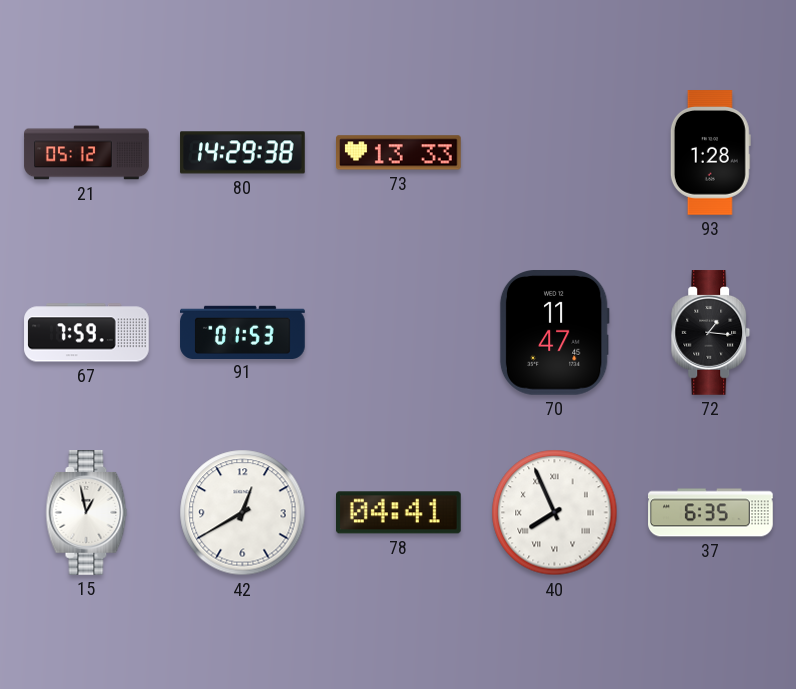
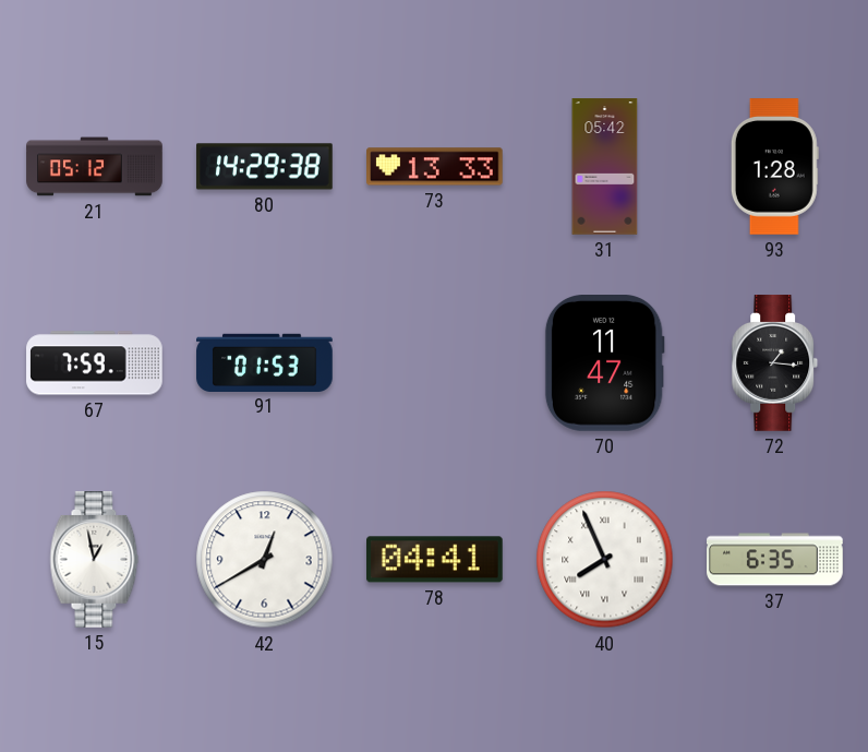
31: none -> 05:42 (605, 167)
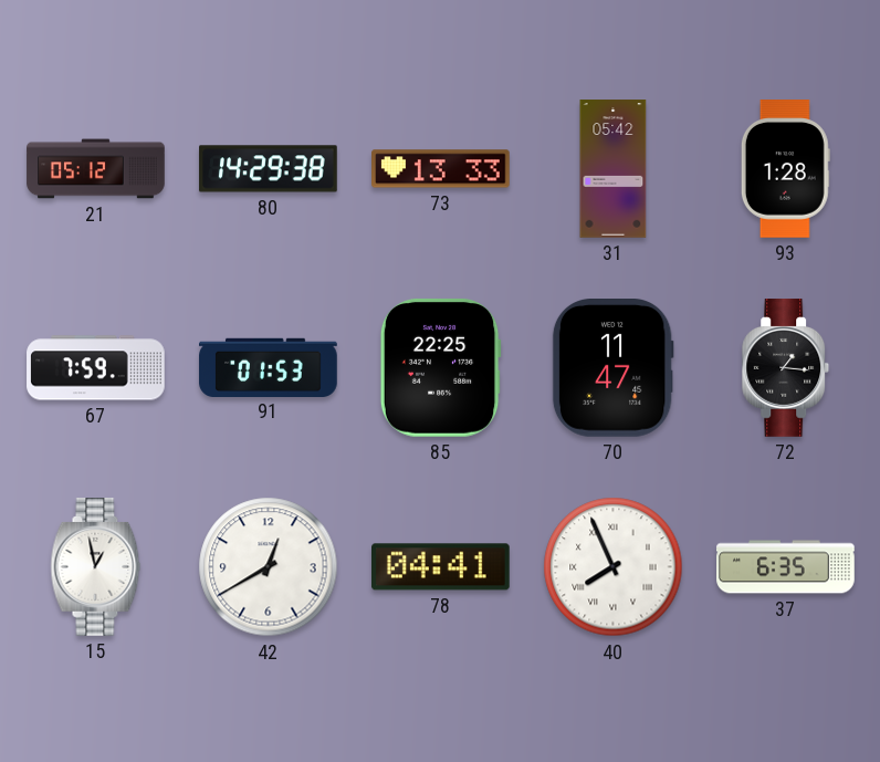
85: none -> 22:25 (440, 367)
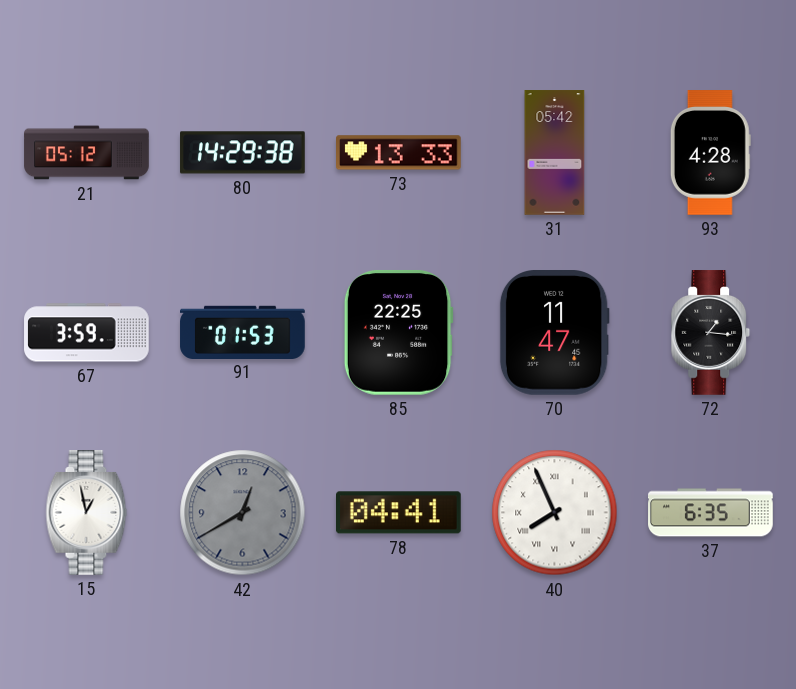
93: 1:28 -> 4:28 (710, 153)
67: 7:59 -> 3:59 (87, 333)
42 dial: white -> grey (243, 513)
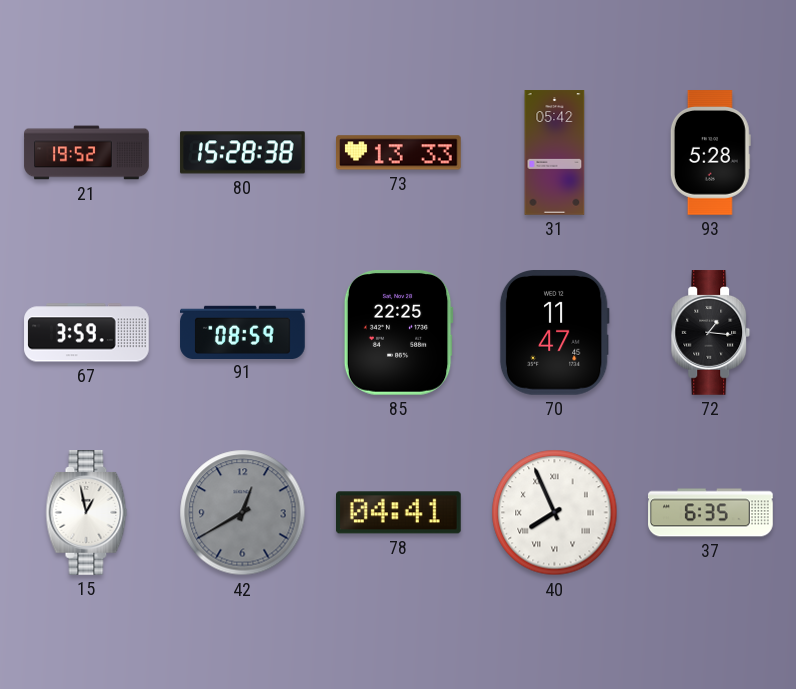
21: 05:12 -> 19:52 (87, 153)
80: 14:29 -> 15:28 (243, 153)
93: 4:28 -> 5:28 (710, 153)
91: 01:53 -> 08:59 (243, 332)
